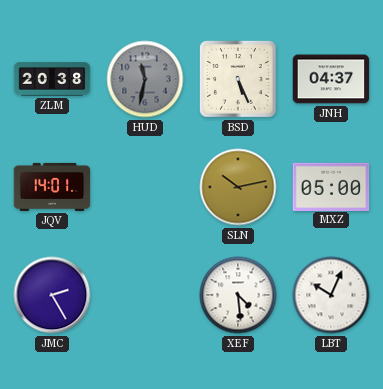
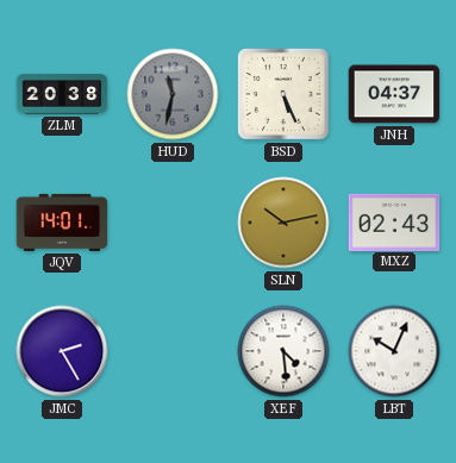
MXZ: 05:00 -> 02:43 (394, 221)
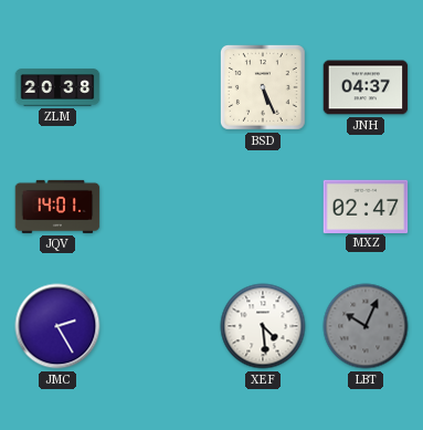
HUD: 11:32 -> none (173, 94)
SLN: 10:13 -> none (283, 223)
MXZ: 02:43 -> 02:47 (366, 206)
LBT dial: white -> grey (366, 326)
